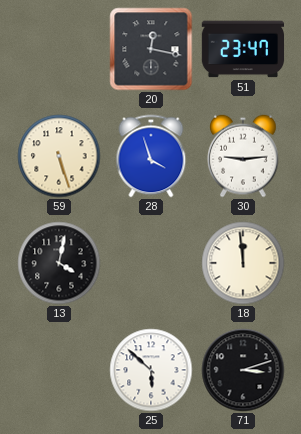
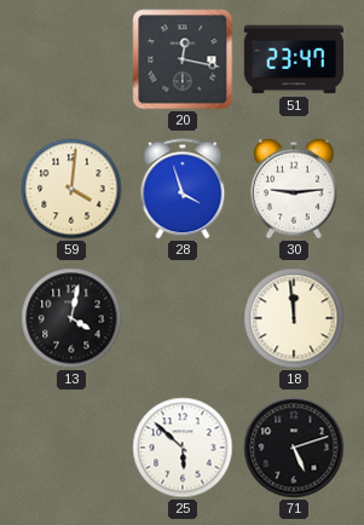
59: 5:27 -> 4:01 (71, 189)
71: 3:12 -> 5:12 (294, 448)
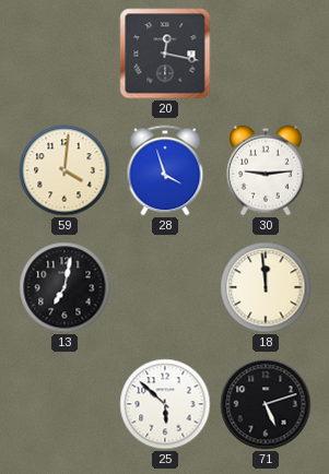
51: 23:47 -> none (294, 59)
13: 4:02 -> 7:02 (64, 287)
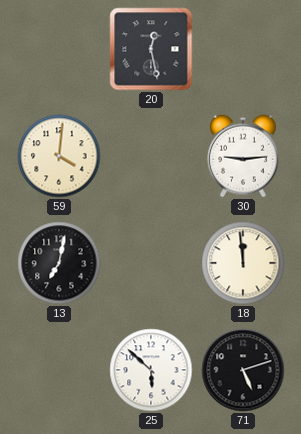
20: 12:17 -> 12:28 (151, 49)
28: 3:57 -> none (165, 170)
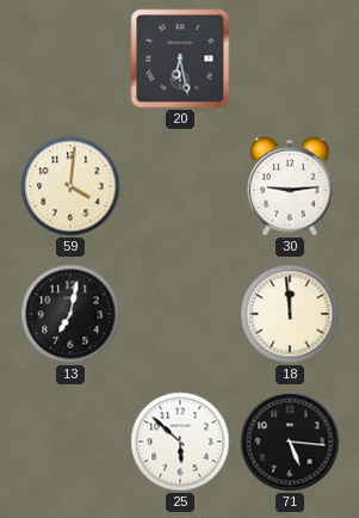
20: 12:28 -> 6:28 (180, 58)
71: 5:12 -> 5:16 (290, 442)
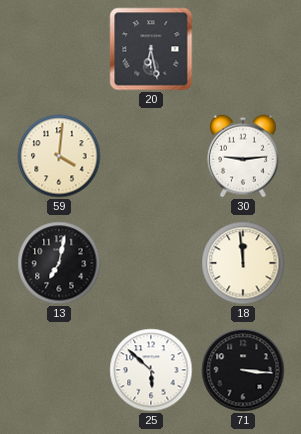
71: 5:16 -> 3:16 (243, 370)
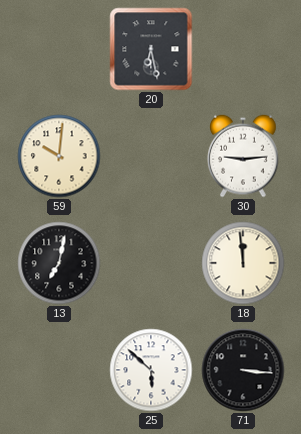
59: 4:01 -> 10:01 (59, 156)
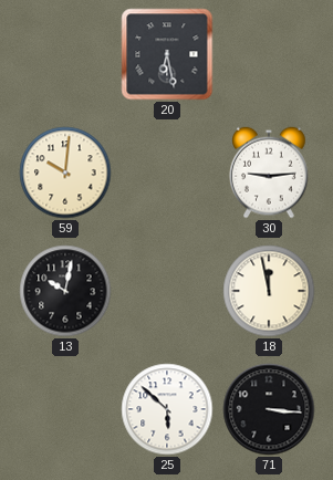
13: 7:02 -> 10:02 (65, 291)
18: 11:59 -> 11:58 (269, 291)
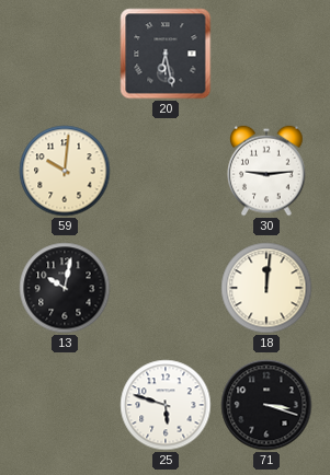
18: 11:58 -> 12:01 (266, 288)
25: 5:52 -> 5:48 (166, 405)
71: 3:16 -> 3:18 (266, 405)
